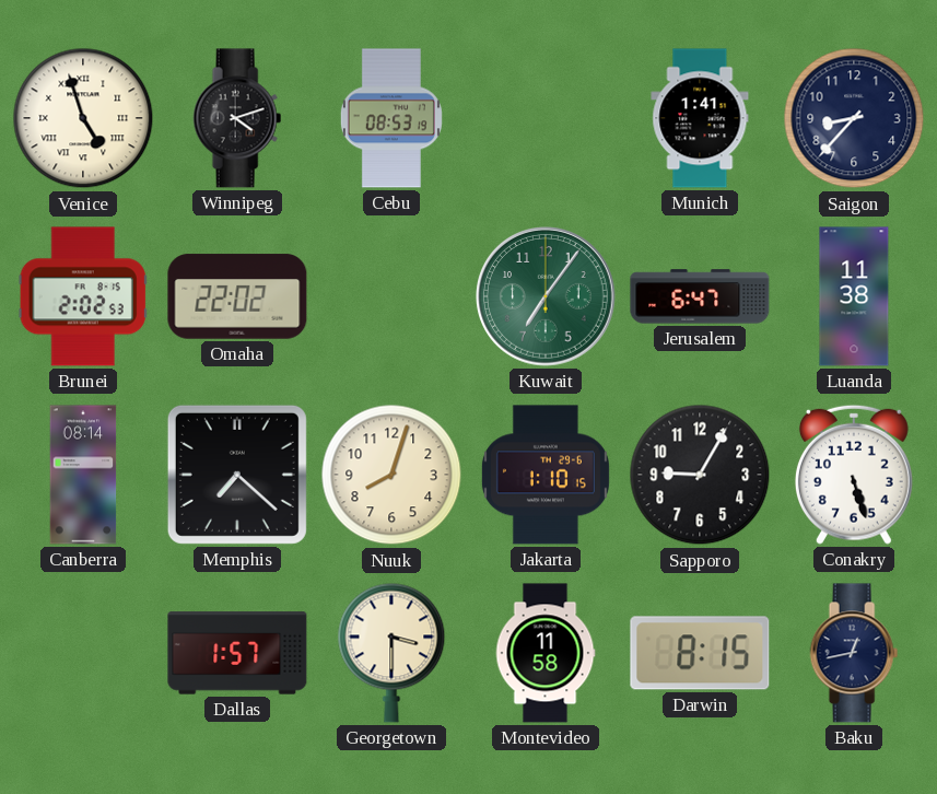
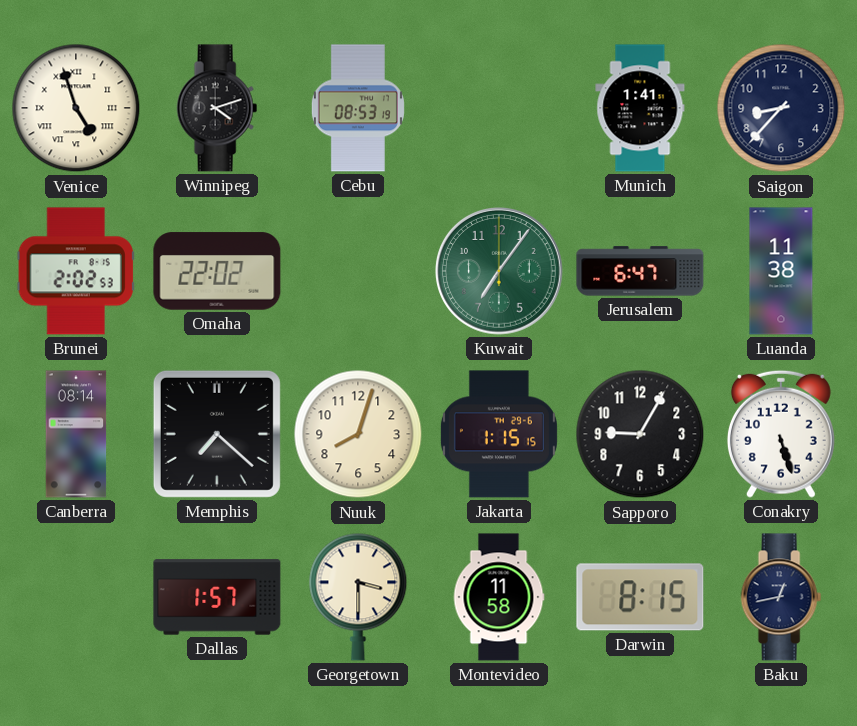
Jakarta: 1:10 -> 1:15 (499, 434)
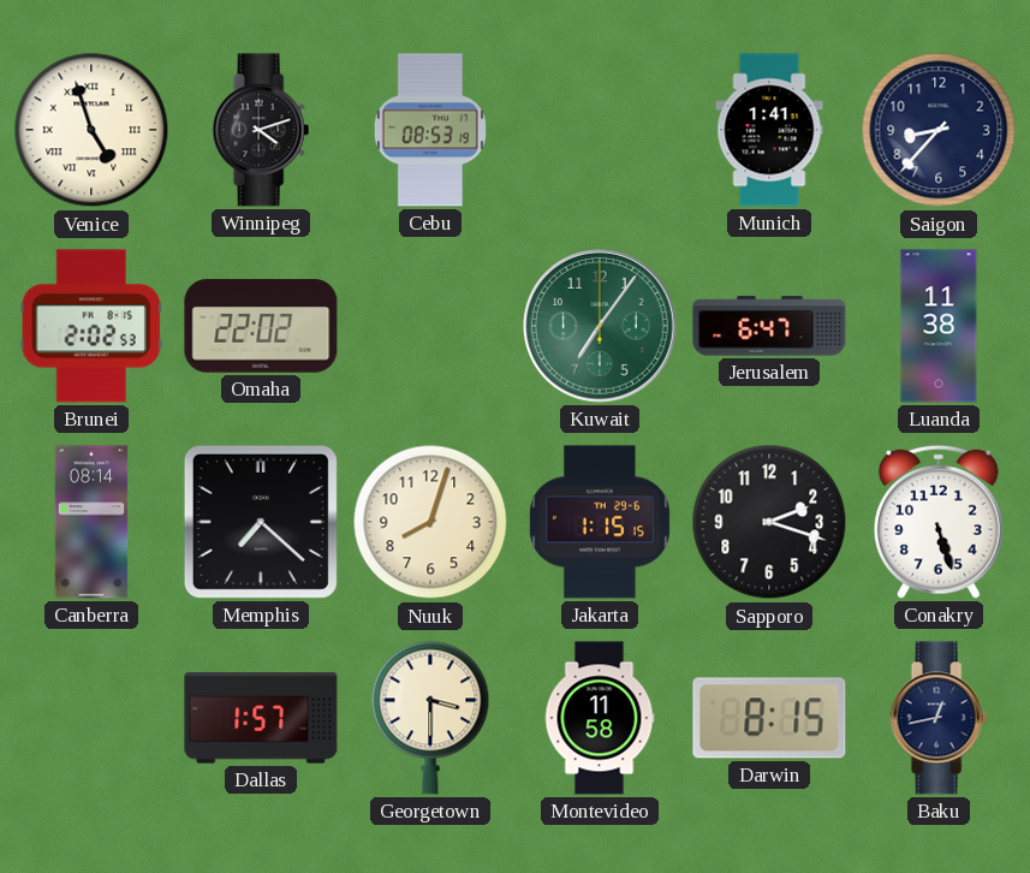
Sapporo: 9:05 -> 2:18 (769, 522)
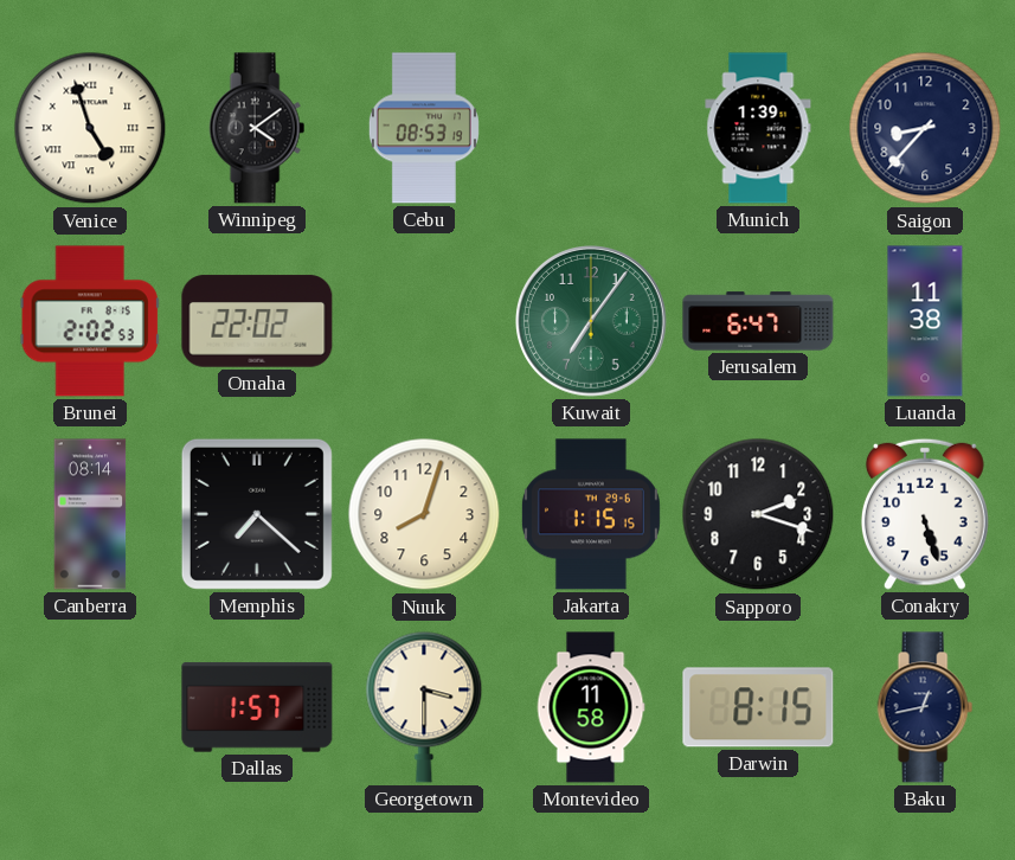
Winnipeg: 4:12 -> 4:09 (257, 128)
Munich: 1:41 -> 1:39 (758, 128)
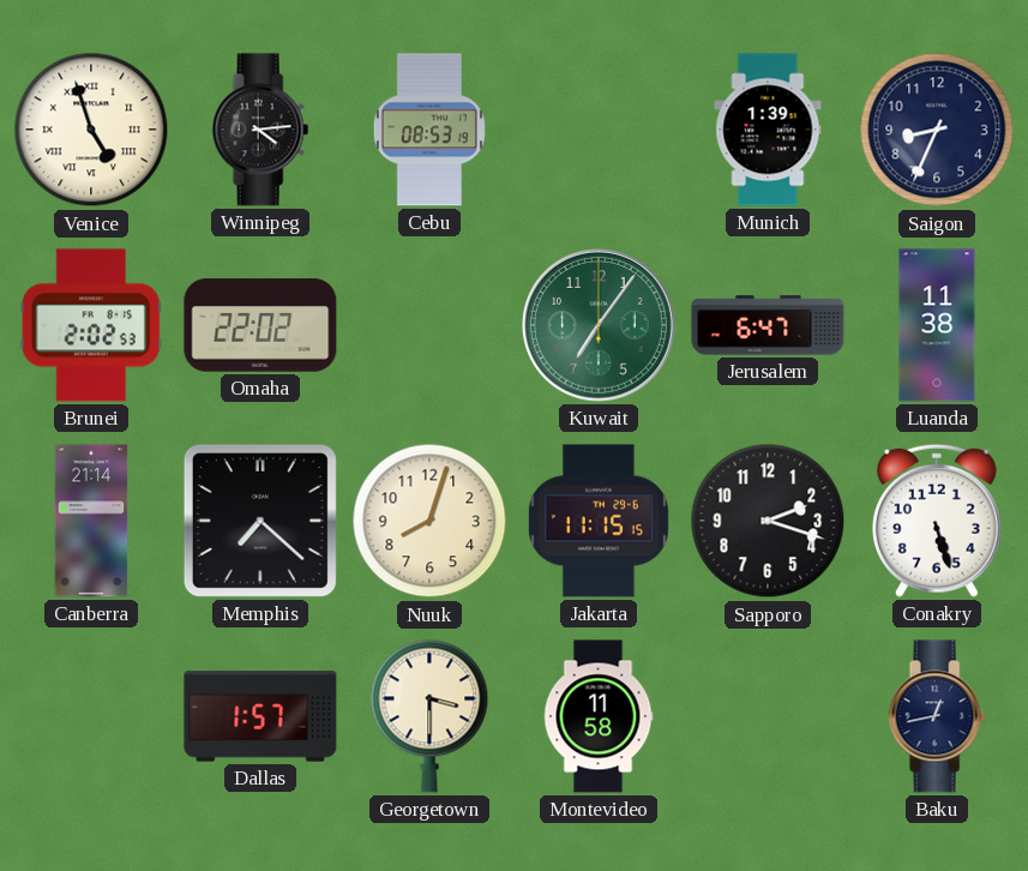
Winnipeg: 4:09 -> 4:14 (260, 130)
Saigon: 8:37 -> 8:34 (937, 130)
Canberra: 08:14 -> 21:14 (91, 521)
Jakarta: 1:15 -> 11:15 (599, 521)
Darwin: 8:15 -> none (758, 707)
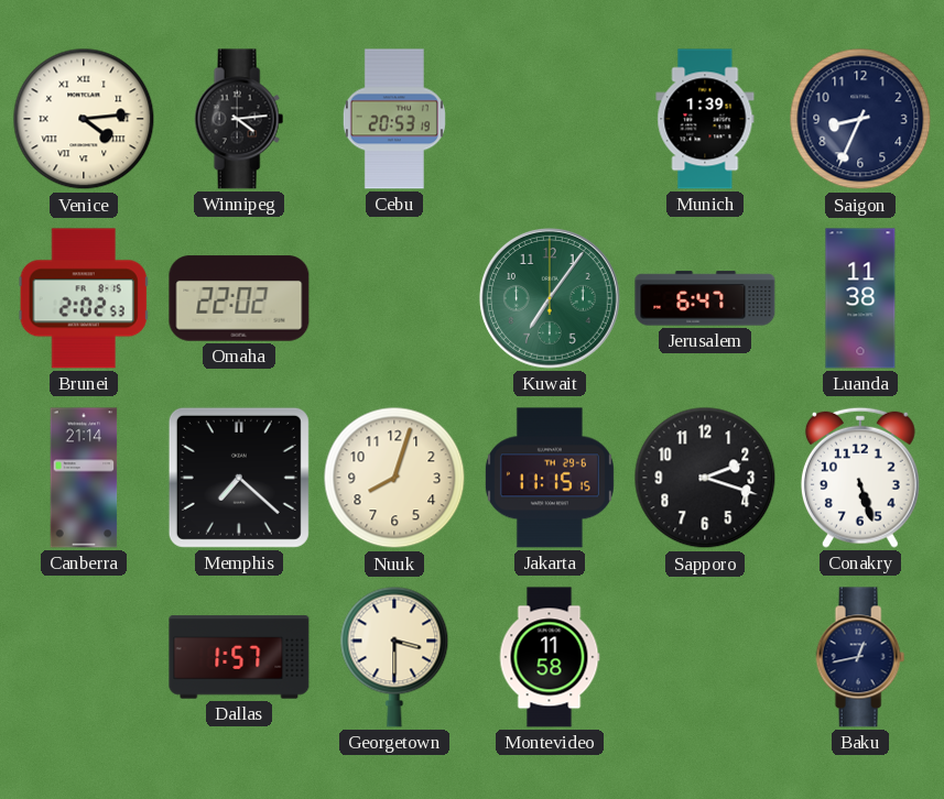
Venice: 4:57 -> 4:14 (84, 119)
Cebu: 08:53 -> 20:53 (394, 119)
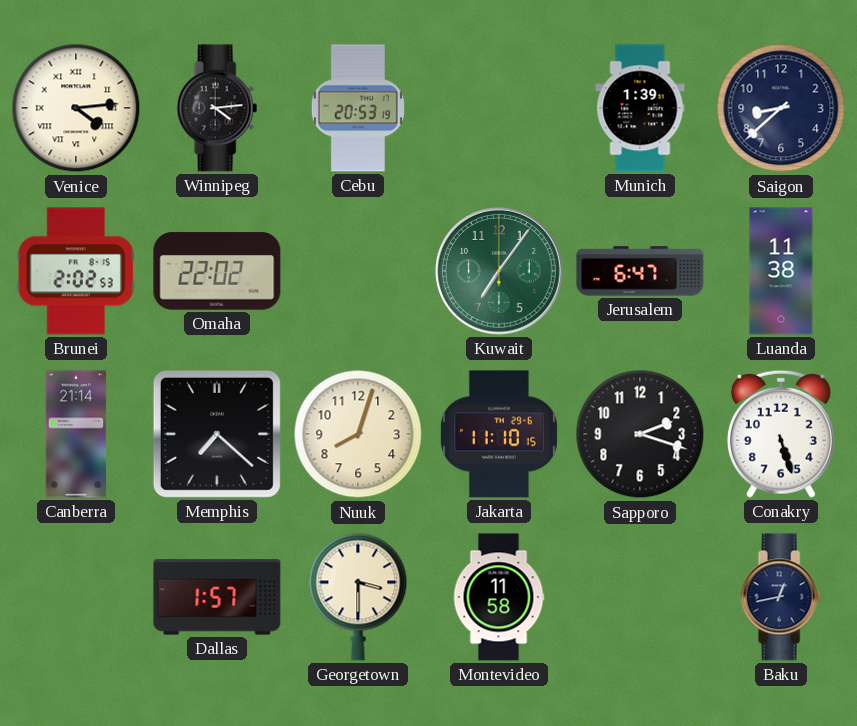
Saigon: 8:34 -> 8:38 (781, 108)
Jakarta: 11:15 -> 11:10 (499, 434)
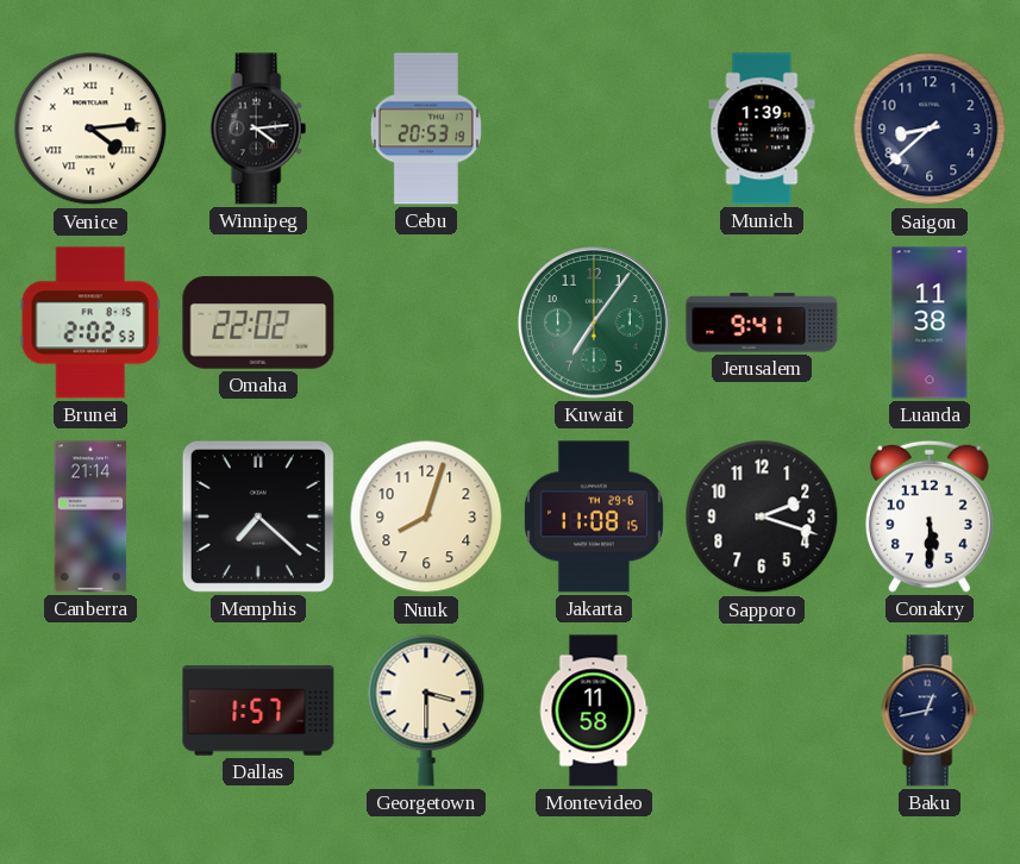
Jerusalem: 6:47 -> 9:41 (762, 323)
Jakarta: 11:10 -> 11:08 (594, 516)
Conakry: 5:27 -> 5:30 (930, 516)
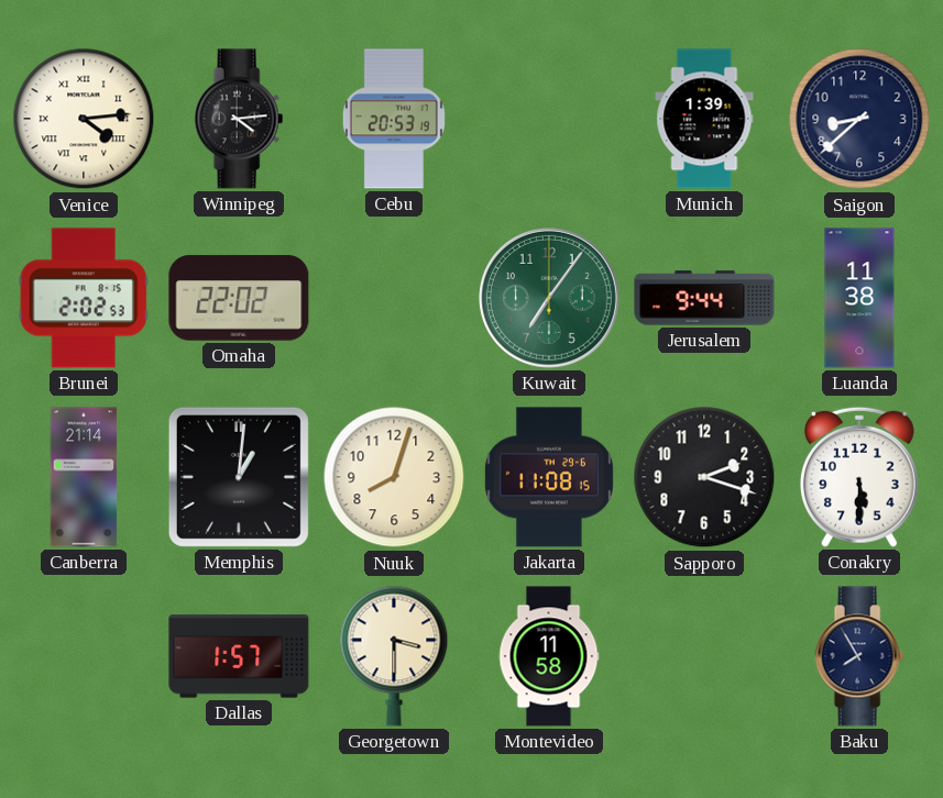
Jerusalem: 9:41 -> 9:44 (704, 298)
Memphis: 7:22 -> 1:01 (239, 477)
Baku: 12:43 -> 7:55 (859, 656)
